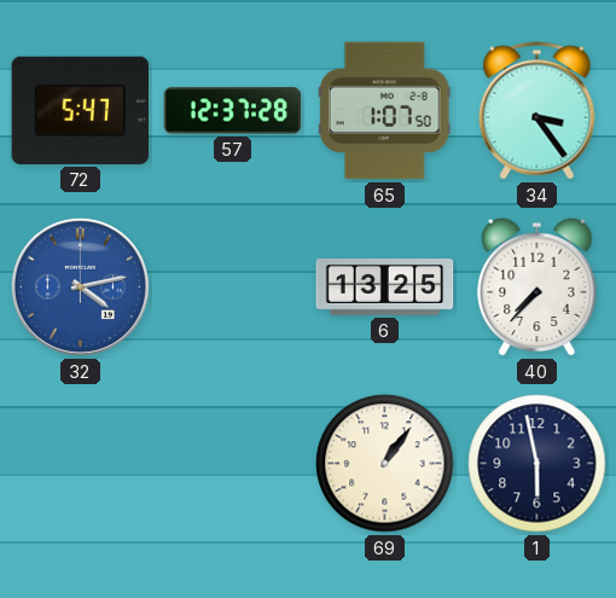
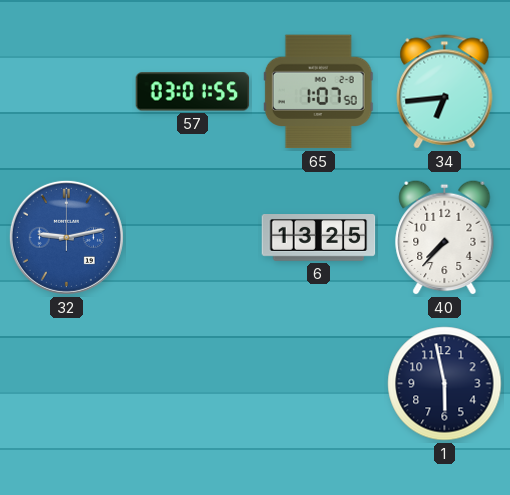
72: 5:47 -> none (81, 110)
57: 12:37 -> 03:01 (193, 92)
34: 3:24 -> 6:44 (445, 92)
32: 4:13 -> 9:13 (66, 237)
69: 1:06 -> none (385, 464)
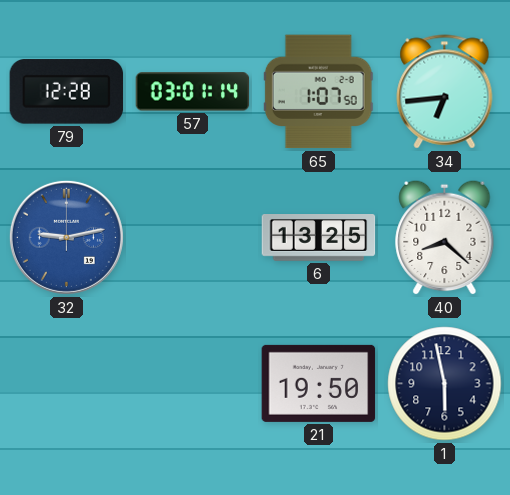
79: none -> 12:28 (67, 92)
57: 03:01:55 -> 03:01:14 (193, 92)
40: 7:37 -> 8:22 (445, 237)
21: none -> 19:50 (319, 383)
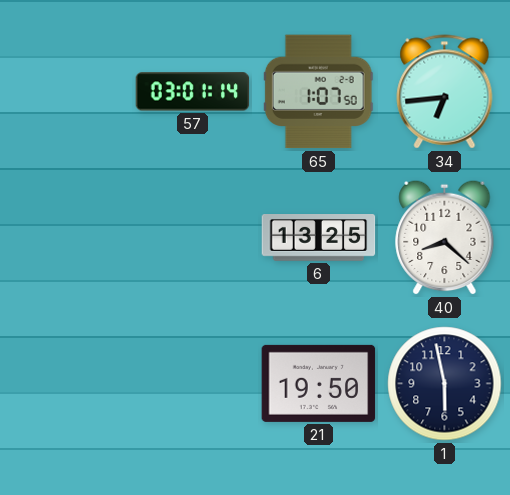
79: 12:28 -> none (67, 92)
32: 9:13 -> none (66, 237)
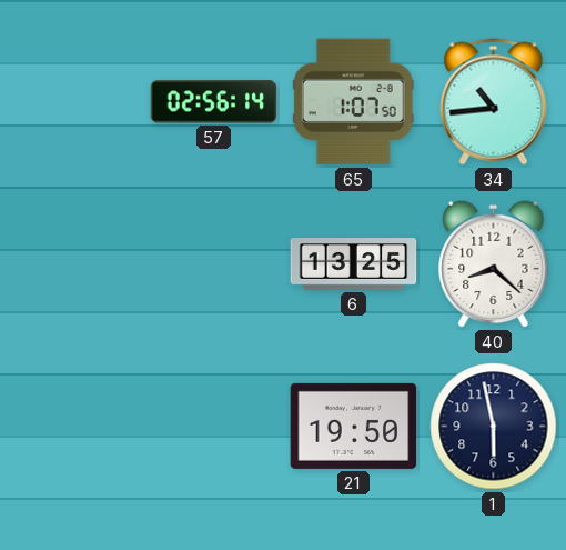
57: 03:01 -> 02:56 (214, 102)
34: 6:44 -> 10:44 (494, 102)
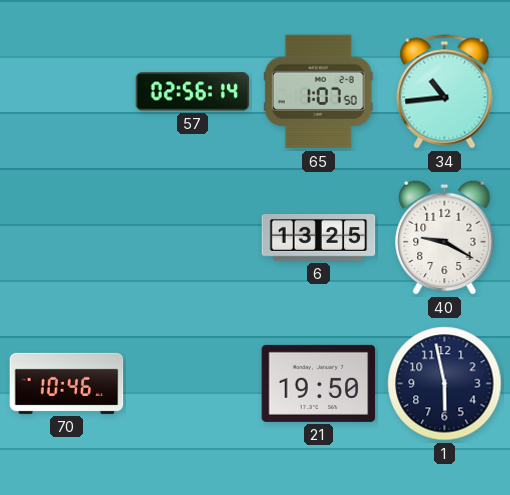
40: 8:22 -> 9:20 (445, 237)
70: none -> 10:46 (67, 383)
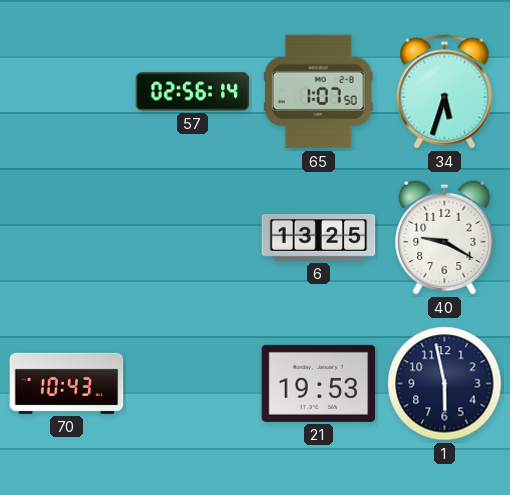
34: 10:44 -> 5:33 (445, 92)
70: 10:46 -> 10:43 (67, 383)
21: 19:50 -> 19:53 (319, 383)
